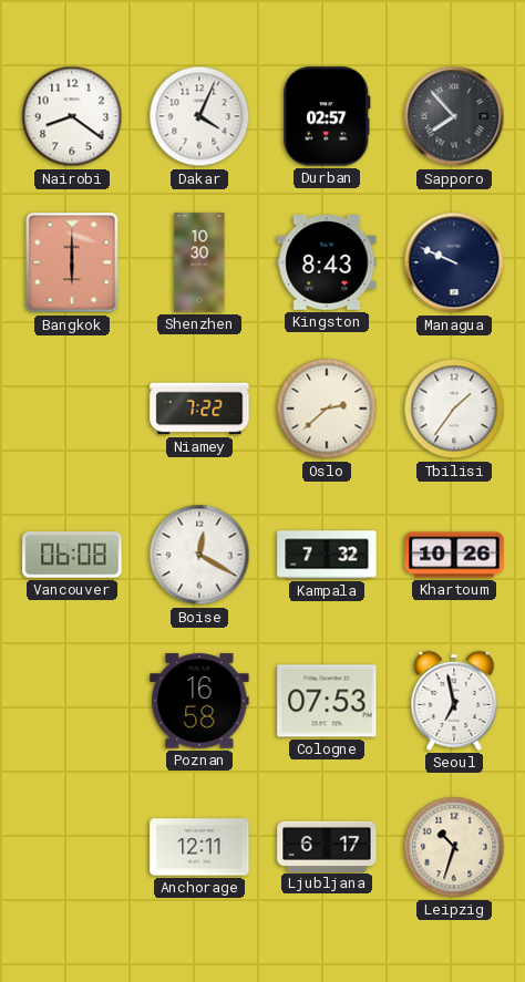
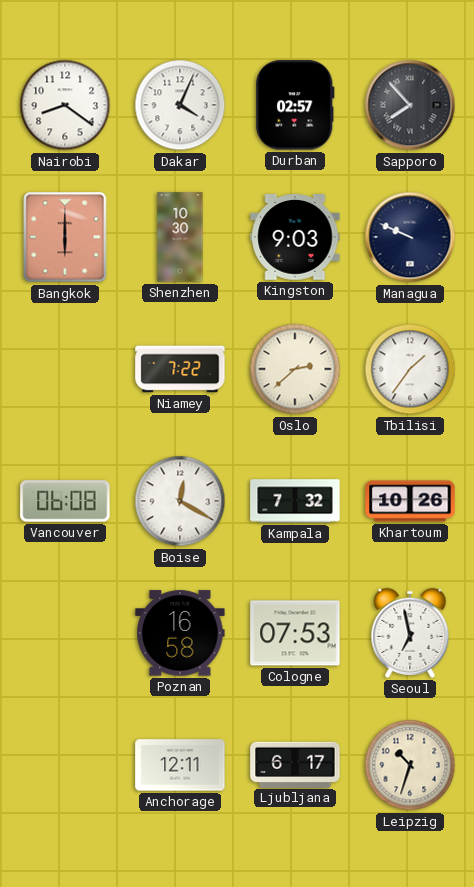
Kingston: 8:43 -> 9:03 (295, 238)
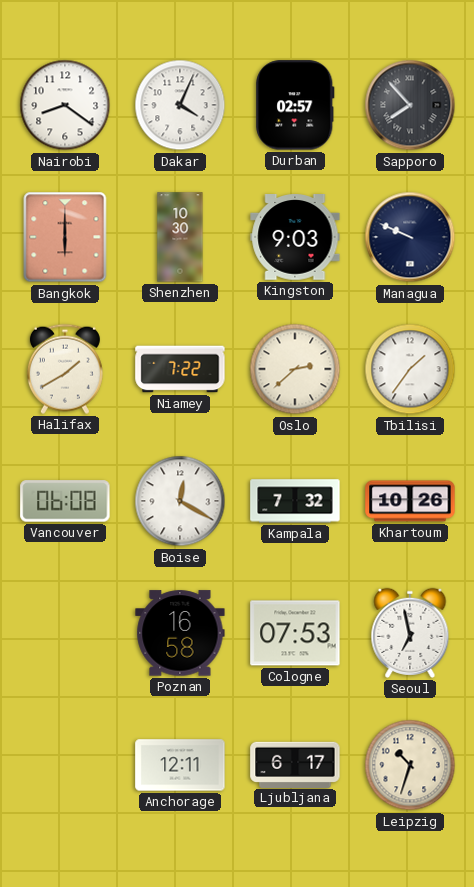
Halifax: none -> 1:40 (65, 369)
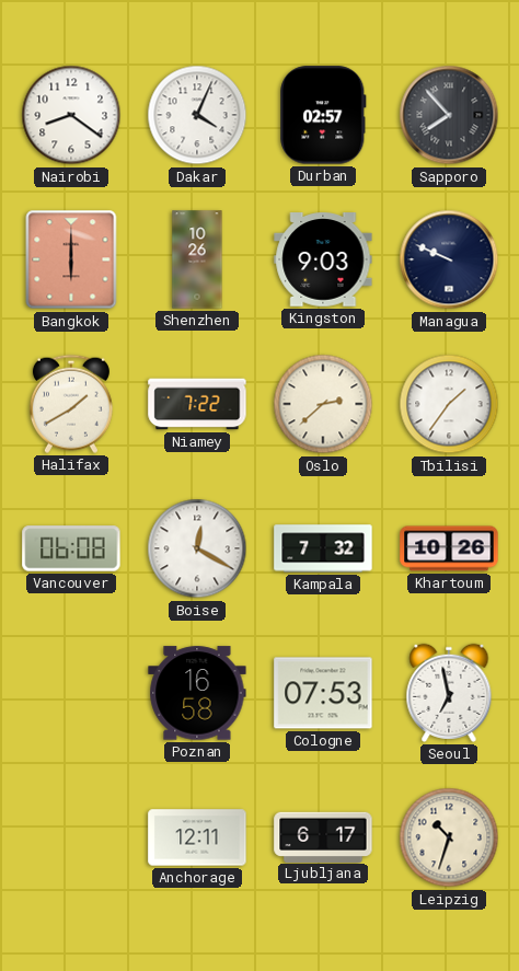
Shenzhen: 10:30 -> 10:26 (197, 259)
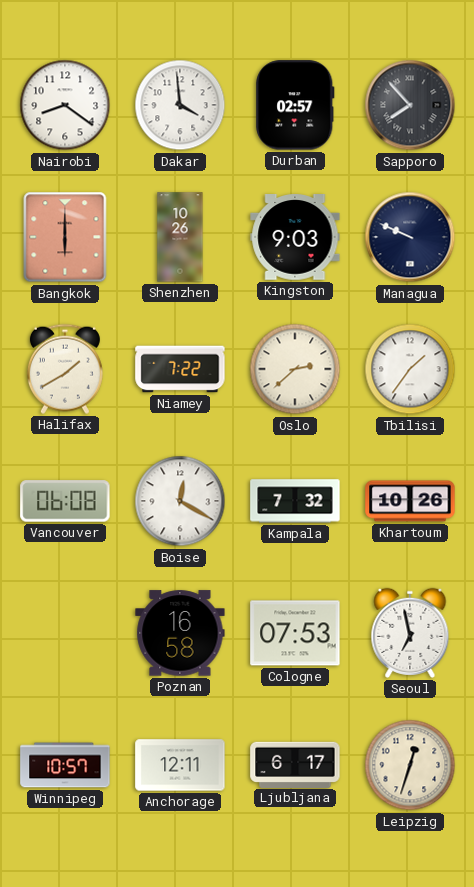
Dakar: 4:04 -> 3:59 (180, 105)
Winnipeg: none -> 10:57 (65, 765)
Leipzig: 10:33 -> 12:33 (410, 765)
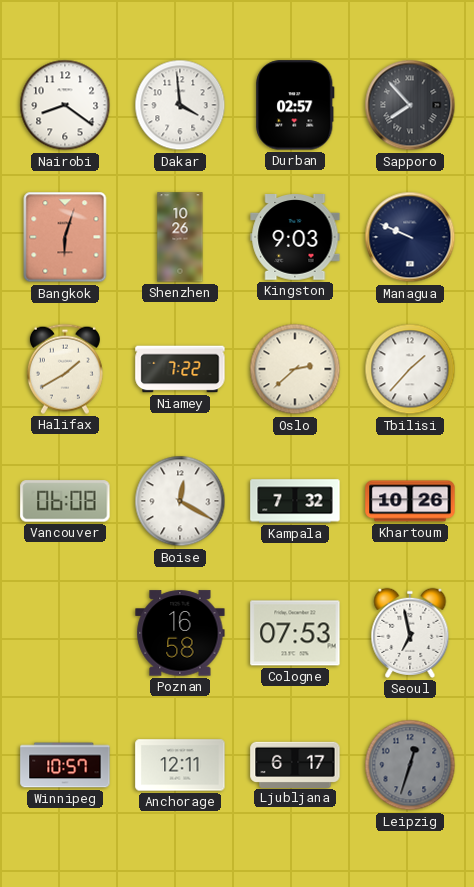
Bangkok: 6:00 -> 6:03 (65, 237)
Tbilisi: 1:36 -> 1:37 (410, 369)
Leipzig dial: cream -> grey (410, 765)
